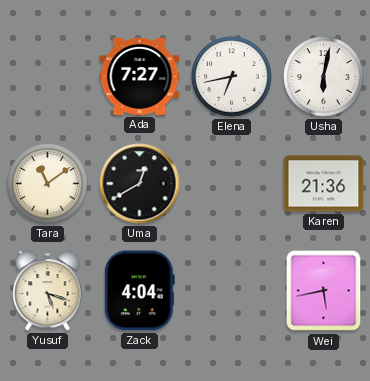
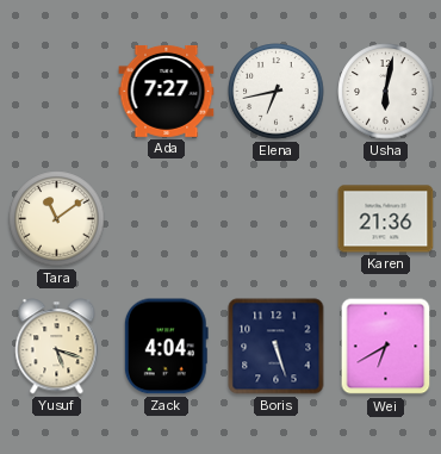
Uma: 12:40 -> none (140, 184)
Boris: none -> 5:27 (277, 347)
Wei: 5:43 -> 6:40 (386, 347)
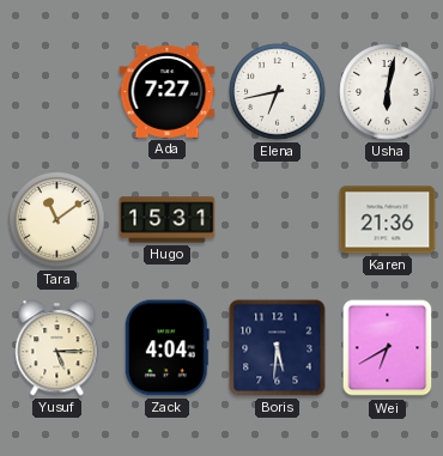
Hugo: none -> 15:31 (168, 220)
Yusuf: 5:18 -> 5:15 (57, 348)
Boris: 5:27 -> 5:31 (278, 348)
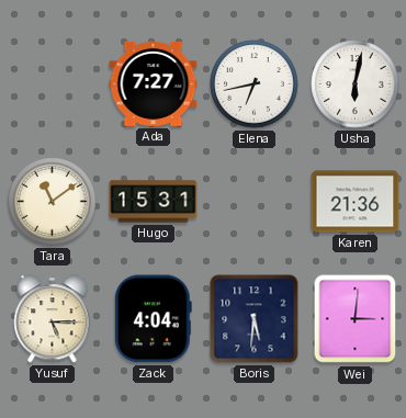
Wei: 6:40 -> 3:01 (356, 319)
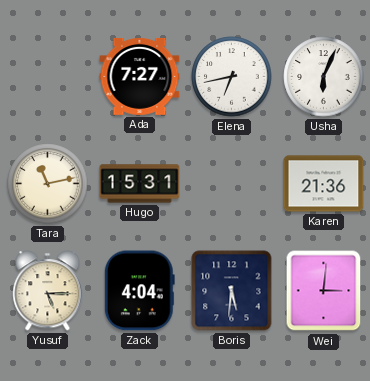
Usha: 6:02 -> 6:04 (324, 77)
Tara: 11:09 -> 11:13 (48, 184)
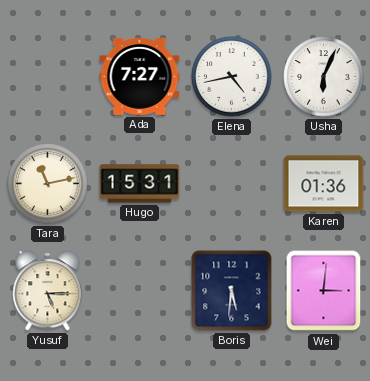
Elena: 6:43 -> 4:43 (232, 77)
Karen: 21:36 -> 01:36 (324, 184)
Zack: 4:04 -> none (139, 291)
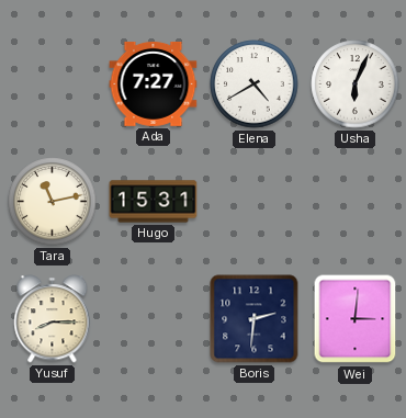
Elena: 4:43 -> 4:40 (255, 84)
Karen: 01:36 -> none (324, 184)
Yusuf: 5:15 -> 8:15 (53, 319)
Boris: 5:31 -> 2:31 (255, 319)
